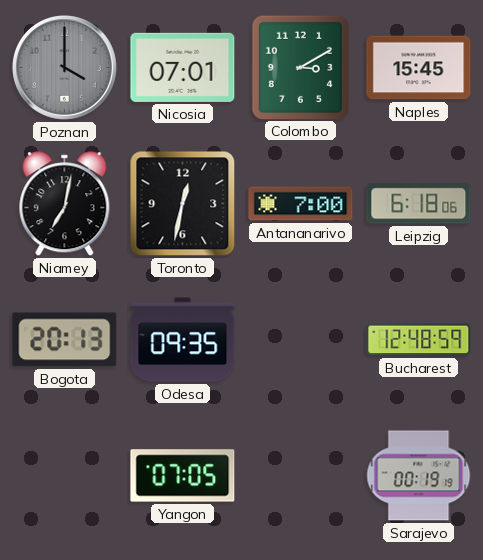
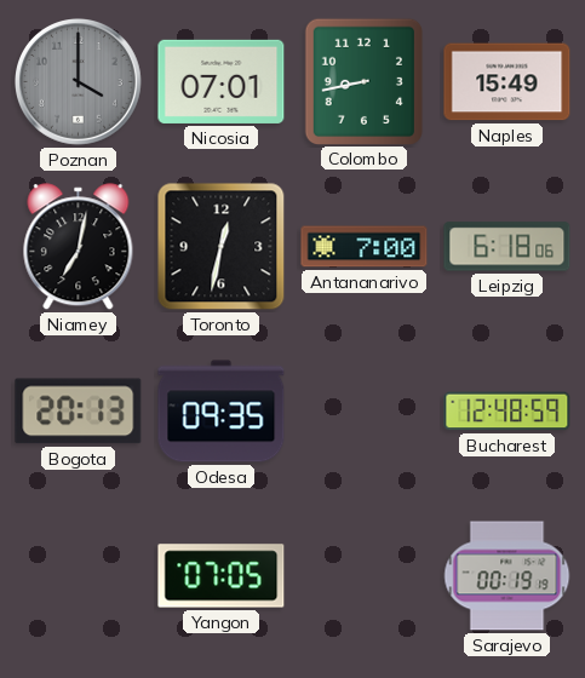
Colombo: 3:10 -> 8:43 (363, 81)
Naples: 15:45 -> 15:49 (507, 82)
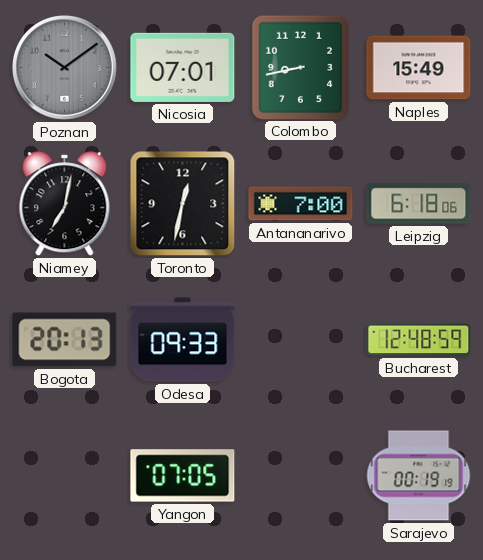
Poznan: 4:00 -> 10:09 (65, 68)
Odesa: 09:35 -> 09:33 (183, 340)
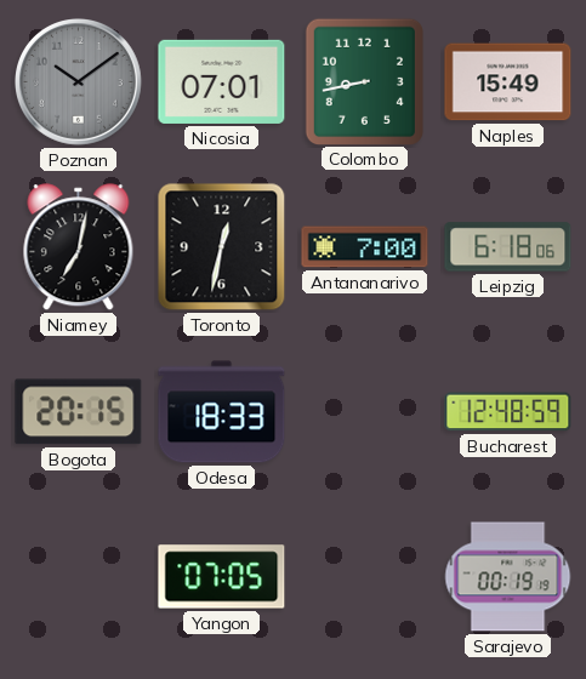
Bogota: 20:13 -> 20:15 (79, 412)
Odesa: 09:33 -> 18:33 (222, 412)
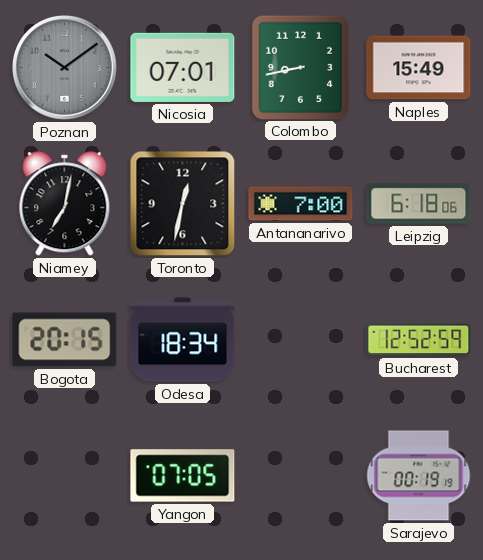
Odesa: 18:33 -> 18:34 (183, 340)
Bucharest: 12:48 -> 12:52 (419, 340)
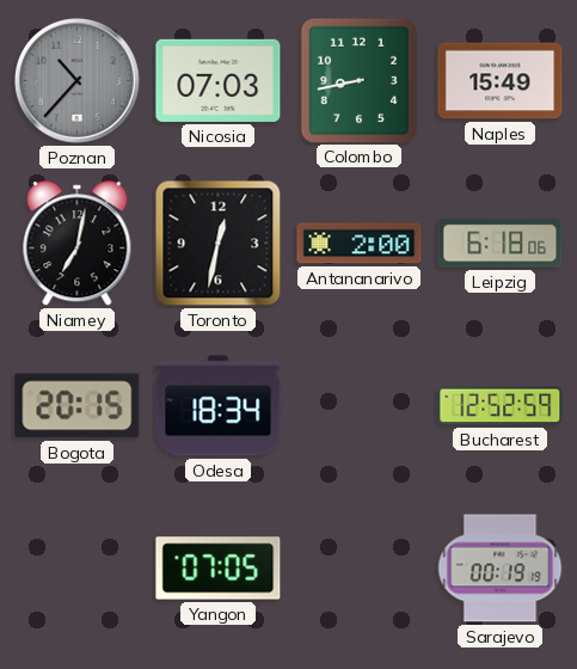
Poznan: 10:09 -> 10:37 (78, 81)
Nicosia: 07:01 -> 07:03 (219, 80)
Antananarivo: 7:00 -> 2:00 (360, 244)
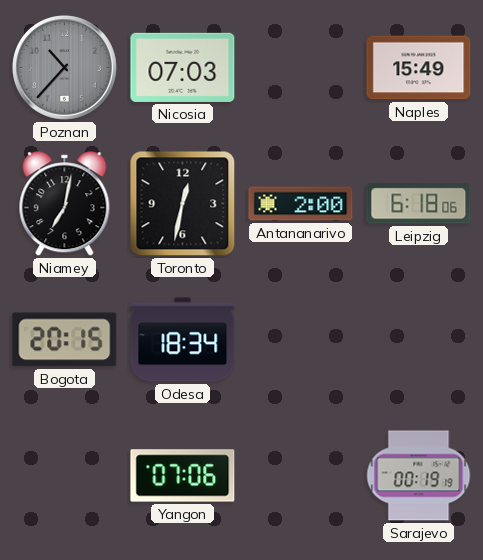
Colombo: 8:43 -> none (358, 80)
Bucharest: 12:52 -> none (501, 406)
Yangon: 07:05 -> 07:06 (183, 476)
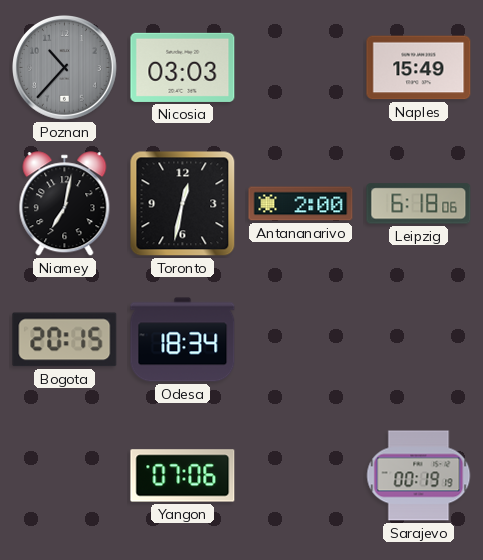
Nicosia: 07:03 -> 03:03 (183, 67)
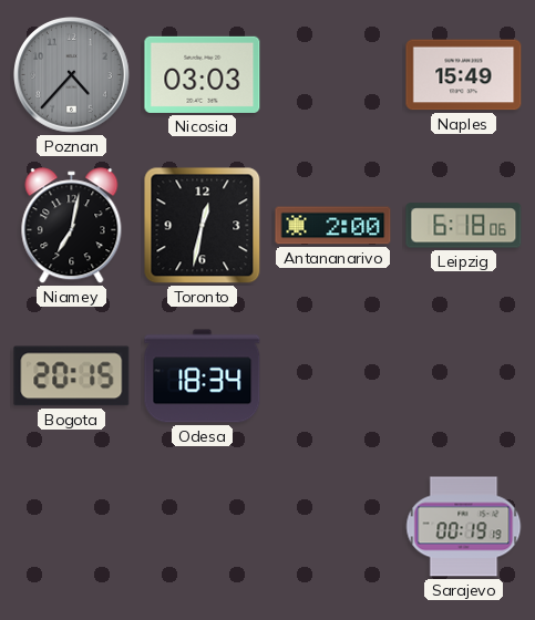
Poznan: 10:37 -> 4:37 (72, 75)
Yangon: 07:06 -> none (183, 476)
